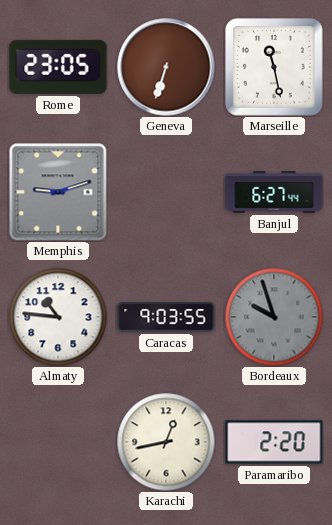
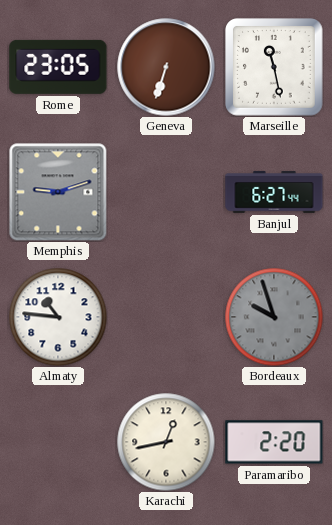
Caracas: 9:03 -> none (166, 317)
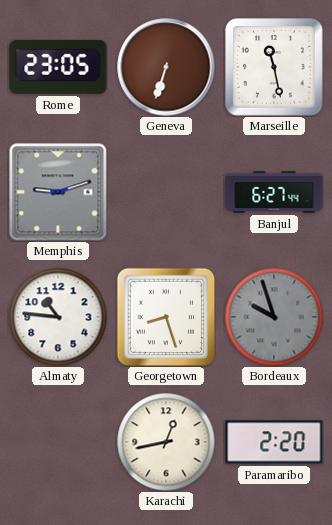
Georgetown: none -> 8:27 (165, 316)
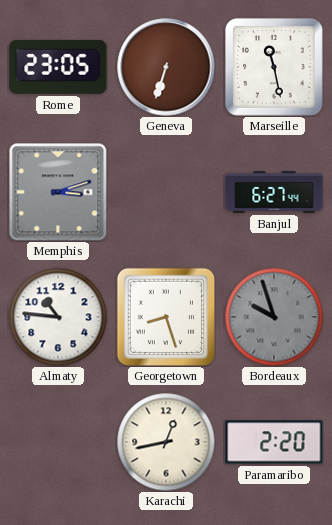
Memphis: 9:12 -> 3:12 (58, 192)
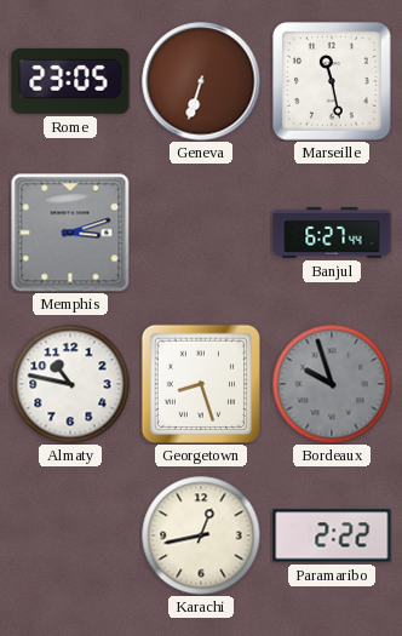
Almaty: 10:46 -> 10:47 (70, 384)
Paramaribo: 2:20 -> 2:22 (332, 535)
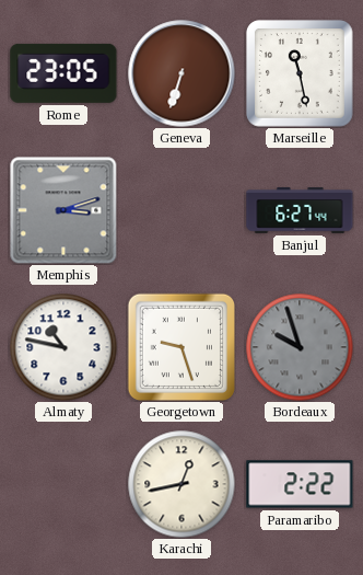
Georgetown: 8:27 -> 9:27 (180, 346)
